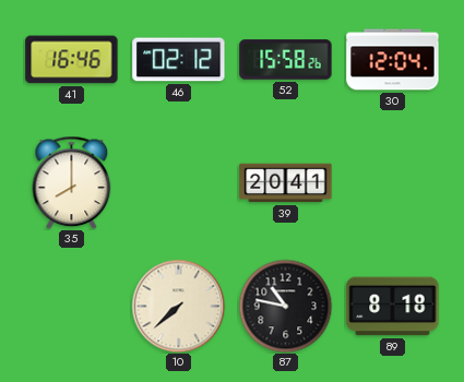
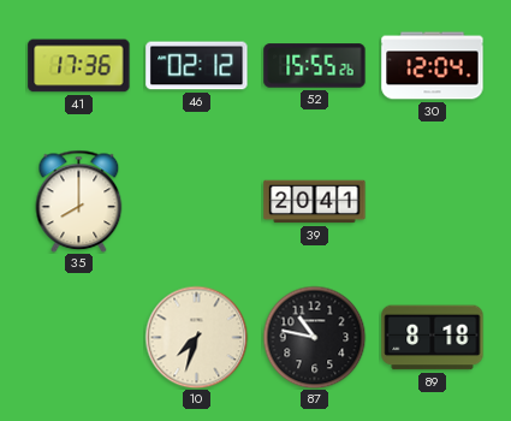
41: 16:46 -> 17:36 (79, 66)
52: 15:58 -> 15:55 (315, 66)
10: 7:38 -> 7:33 (196, 337)
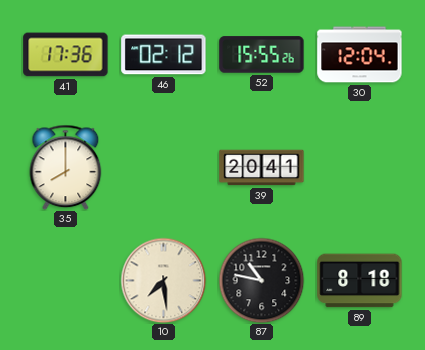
10: 7:33 -> 7:29 (163, 280)
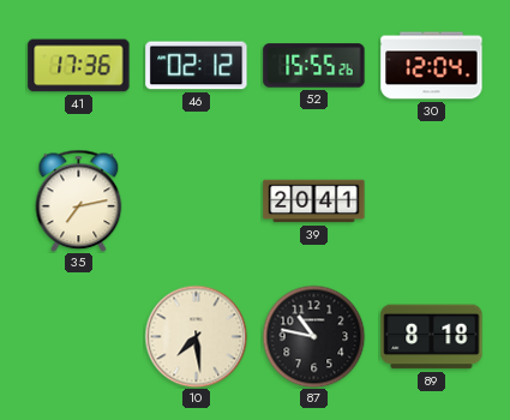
35: 8:00 -> 7:13 (79, 200)
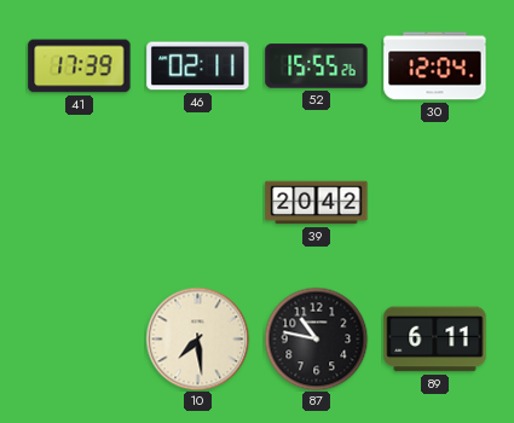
41: 17:36 -> 17:39 (80, 66)
46: 02:12 -> 02:11 (198, 66)
35: 7:13 -> none (79, 200)
39: 20:41 -> 20:42 (317, 203)
89: 8:18 -> 6:11 (435, 340)
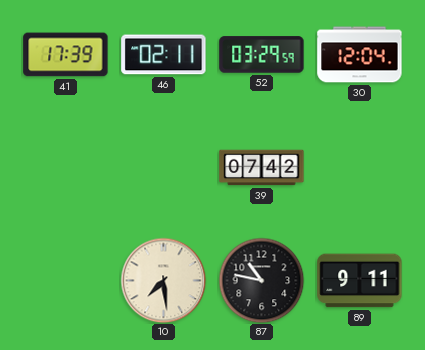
52: 15:55 -> 03:29 (262, 55)
39: 20:42 -> 07:42 (262, 168)
89: 6:11 -> 9:11 (360, 281)
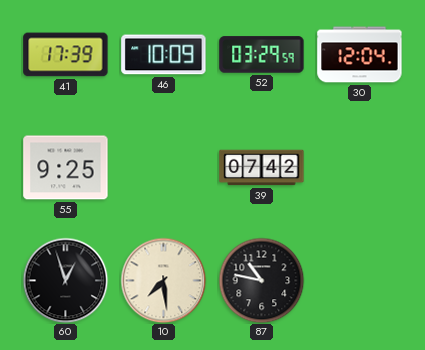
46: 02:11 -> 10:09 (164, 55)
55: none -> 9:25 (66, 168)
60: none -> 12:57 (65, 280)
89: 9:11 -> none (360, 281)
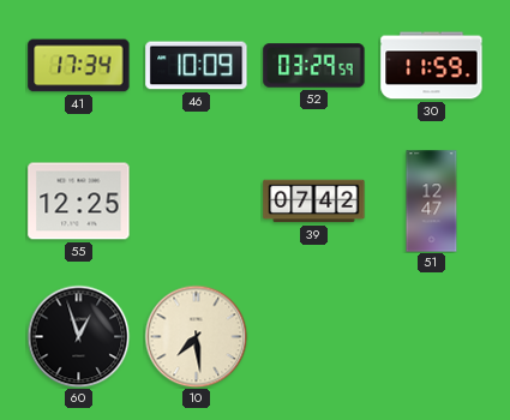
41: 17:39 -> 17:34 (79, 66)
30: 12:04 -> 11:59 (432, 66)
55: 9:25 -> 12:25 (79, 202)
51: none -> 12:47 (432, 202)
87: 10:47 -> none (261, 280)
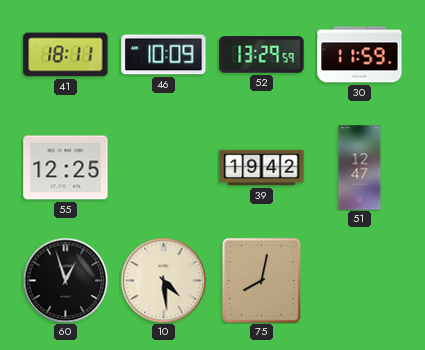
41: 17:34 -> 18:11 (66, 55)
52: 03:29 -> 13:29 (262, 55)
39: 07:42 -> 19:42 (262, 168)
10: 7:29 -> 4:29 (163, 280)
75: none -> 8:02 (261, 280)
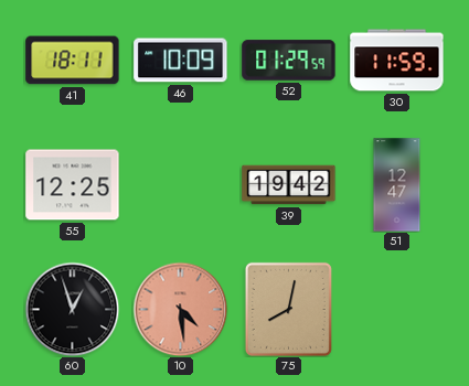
52: 13:29 -> 01:29 (289, 61)
10 dial: cream -> salmon (180, 309)
